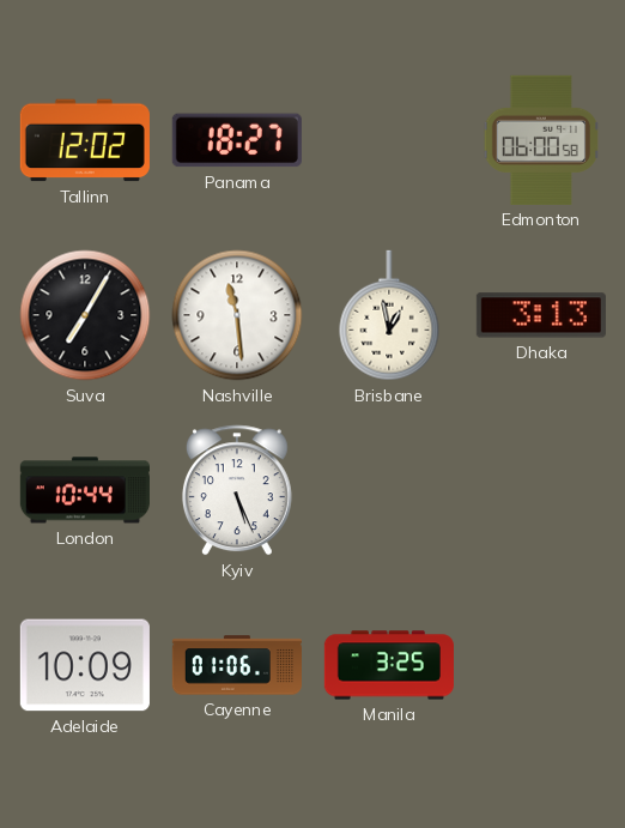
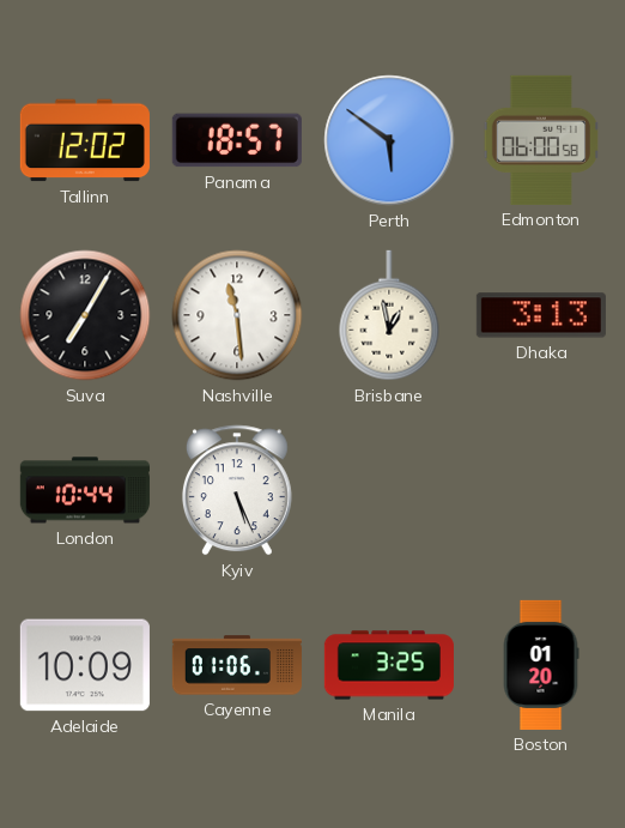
Panama: 18:27 -> 18:57 (237, 140)
Perth: none -> 5:51 (389, 140)
Boston: none -> 01:20 (541, 665)
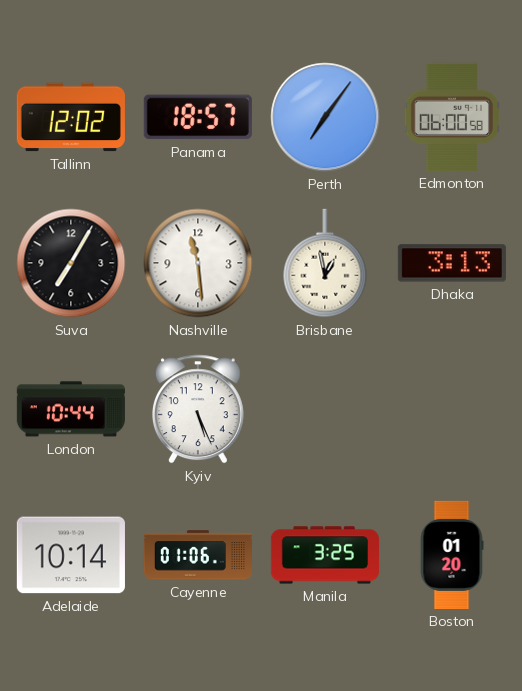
Perth: 5:51 -> 7:06 (325, 117)
Adelaide: 10:09 -> 10:14 (71, 555)
